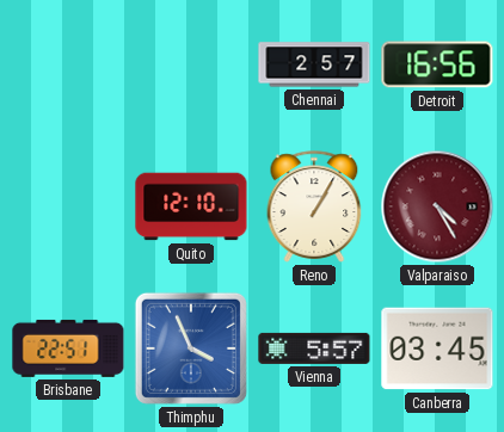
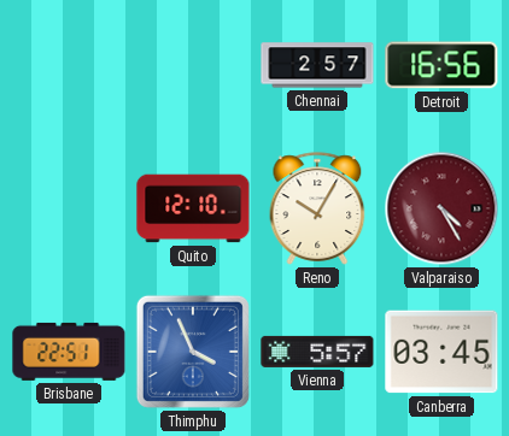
Reno: 1:05 -> 10:05 (317, 208)
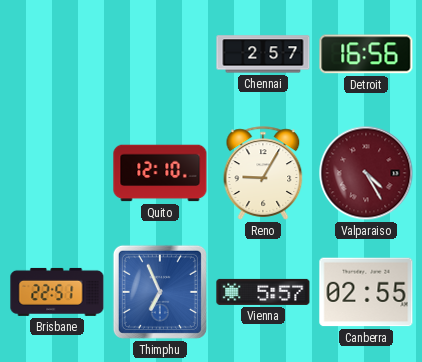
Reno: 10:05 -> 9:05 (263, 173)
Thimphu: 3:56 -> 6:56 (160, 292)
Canberra: 03:45 -> 02:55 (366, 292)
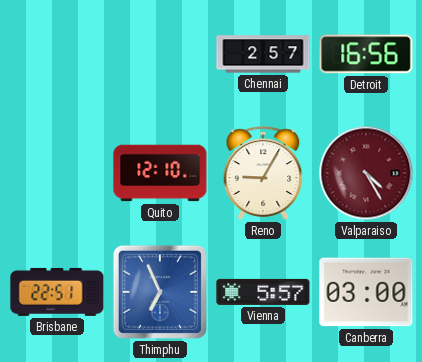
Canberra: 02:55 -> 03:00 (366, 292)
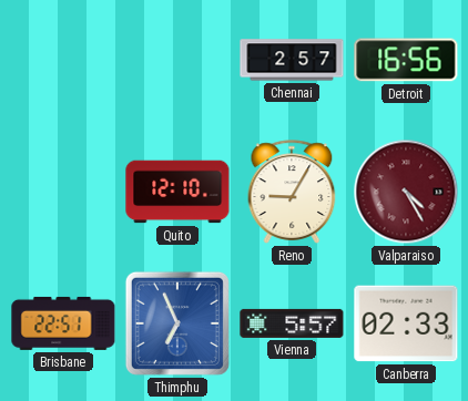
Canberra: 03:00 -> 02:33 (406, 323)
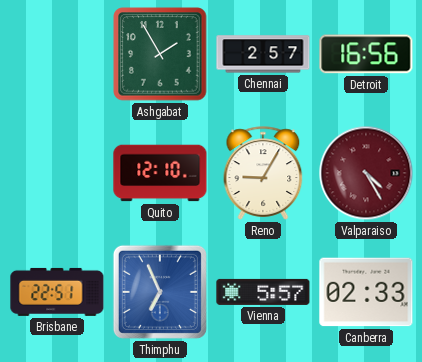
Ashgabat: none -> 1:55 (160, 54)
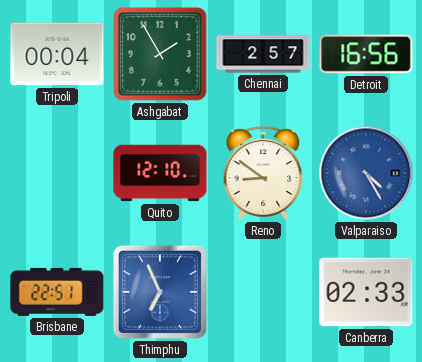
Tripoli: none -> 00:04 (57, 54)
Reno: 9:05 -> 8:51 (263, 173)
Valparaiso dial: burgundy -> blue (366, 173)
Vienna: 5:57 -> none (263, 292)
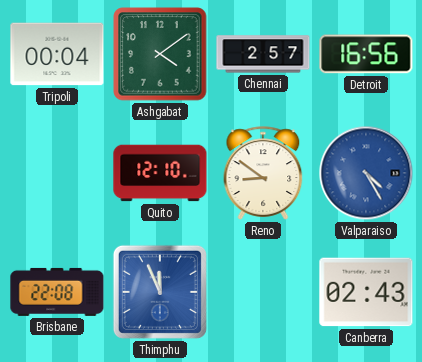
Ashgabat: 1:55 -> 4:09 (160, 54)
Brisbane: 22:51 -> 22:08 (57, 292)
Thimphu: 6:56 -> 11:56 (160, 292)
Canberra: 02:33 -> 02:43 (366, 292)
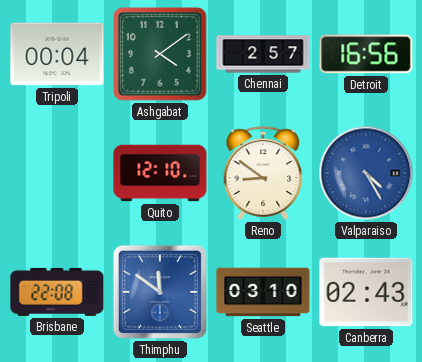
Thimphu: 11:56 -> 11:51 (160, 292)
Seattle: none -> 03:10 (263, 292)
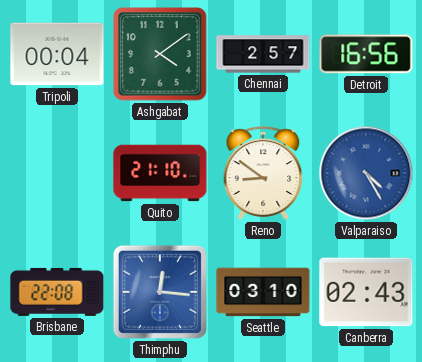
Quito: 12:10 -> 21:10 (160, 173)
Thimphu: 11:51 -> 12:16 (160, 292)
